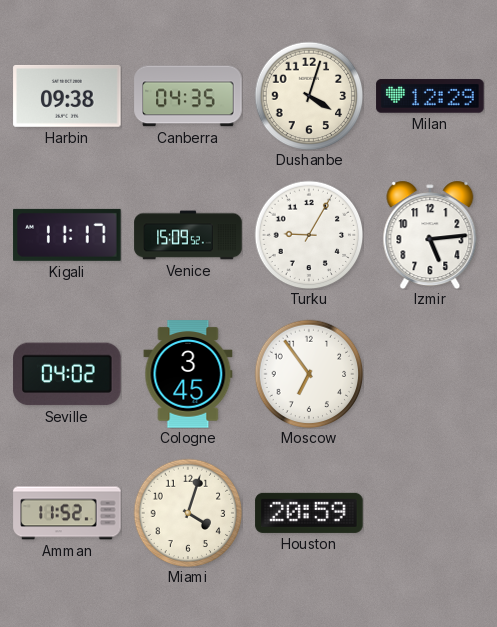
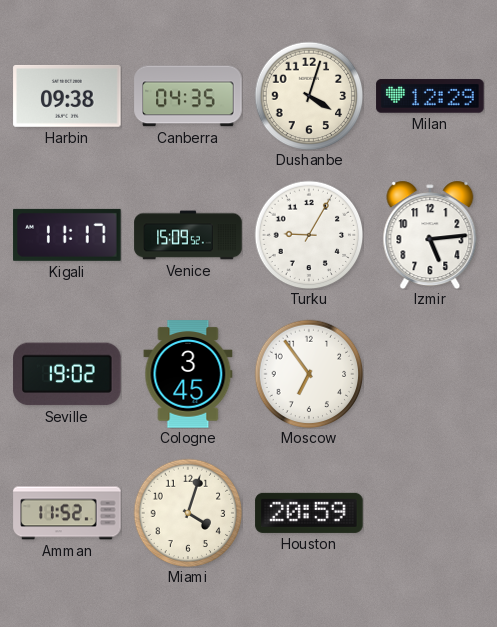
Seville: 04:02 -> 19:02 (67, 374)
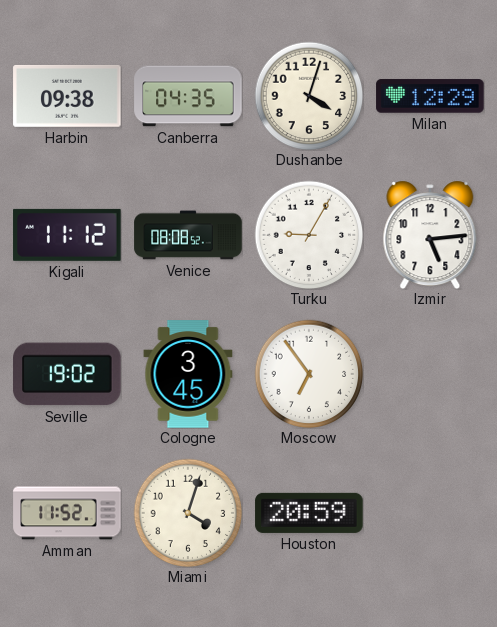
Kigali: 11:17 -> 11:12 (67, 235)
Venice: 15:09 -> 08:08 (188, 235)
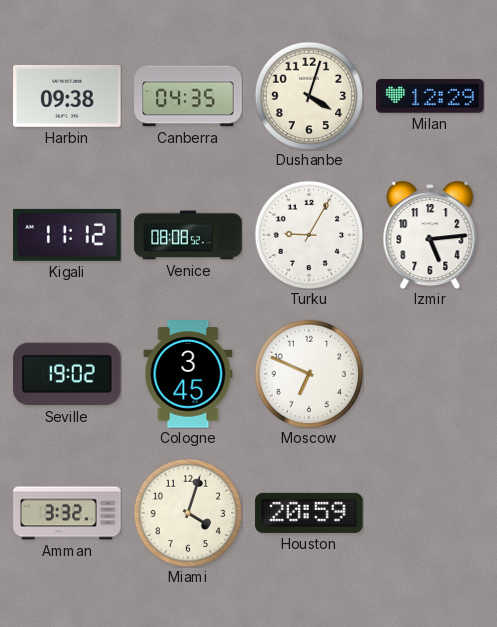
Moscow: 6:54 -> 6:49 (309, 374)
Amman: 11:52 -> 3:32 (67, 513)
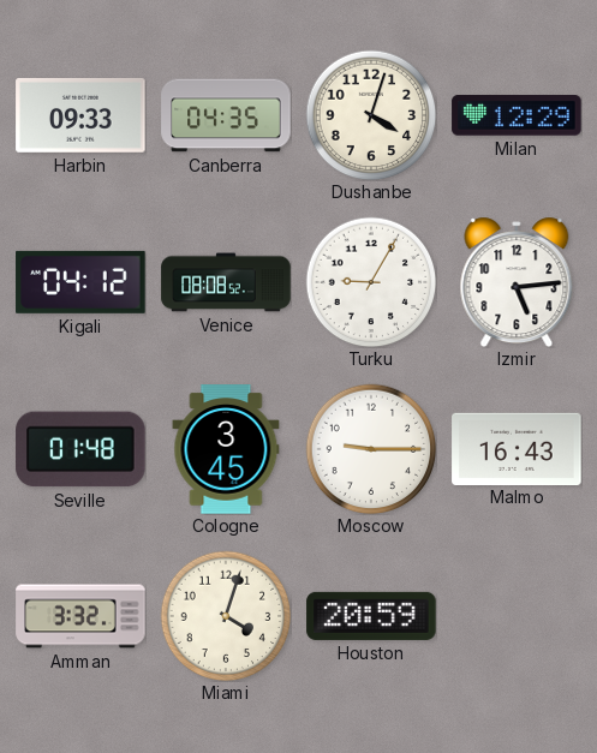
Harbin: 09:38 -> 09:33 (80, 115)
Kigali: 11:12 -> 04:12 (80, 282)
Seville: 19:02 -> 01:48 (80, 449)
Moscow: 6:49 -> 9:15 (371, 449)
Malmo: none -> 16:43 (517, 448)
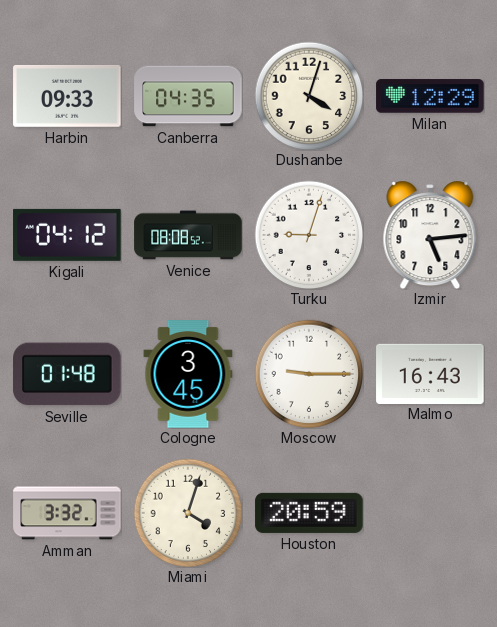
Turku: 9:05 -> 9:03 (309, 235)
